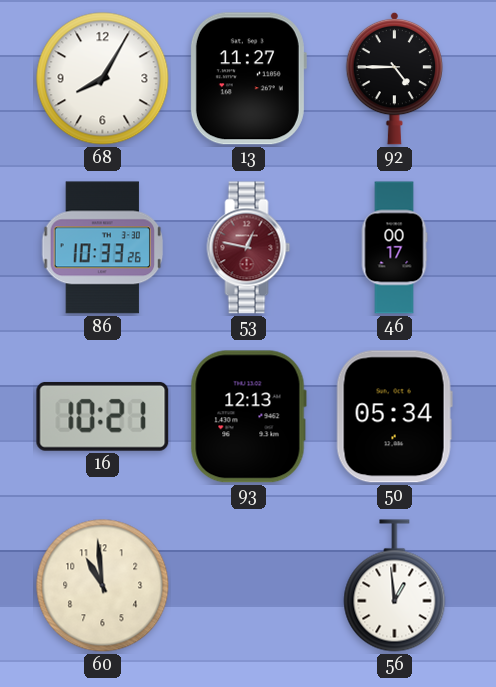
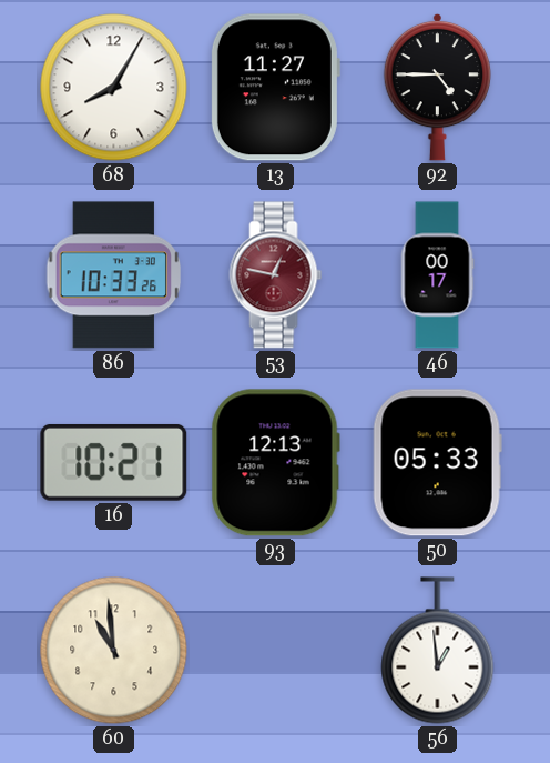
50: 05:34 -> 05:33 (437, 463)
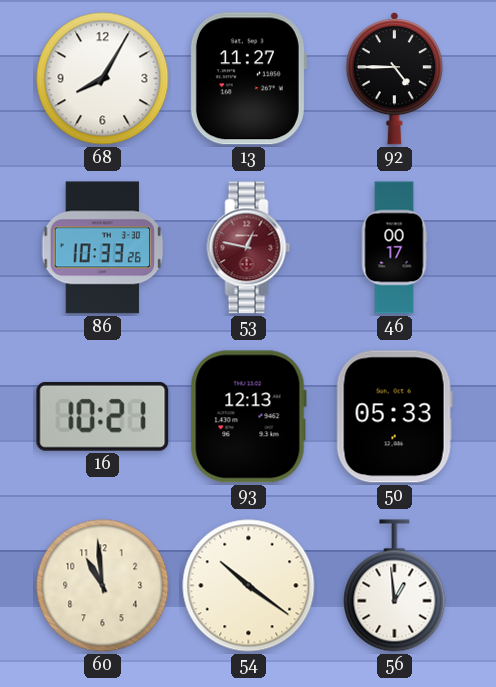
54: none -> 10:21 (249, 586)
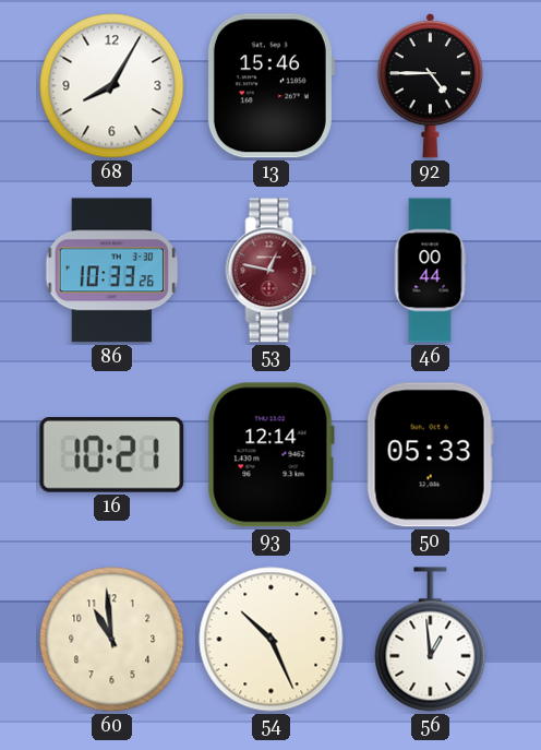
13: 11:27 -> 15:46 (270, 86)
46: 00:17 -> 00:44 (430, 271)
93: 12:13 -> 12:14 (270, 455)
54: 10:21 -> 10:26 (272, 640)
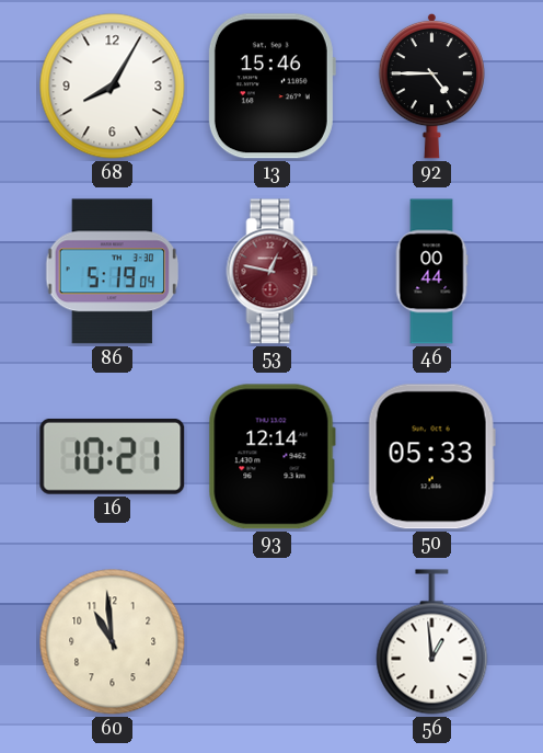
86: 10:33 -> 5:19 (113, 272)
54: 10:26 -> none (272, 640)
